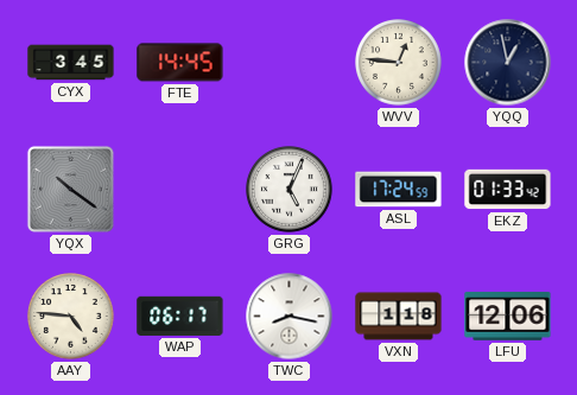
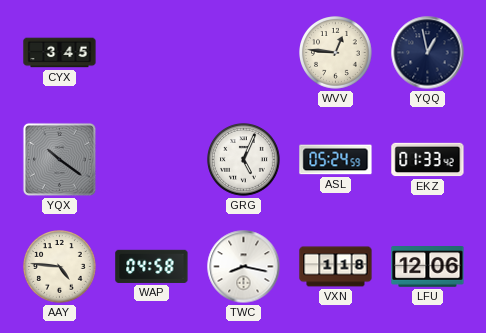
FTE: 14:45 -> none (180, 63)
ASL: 17:24 -> 05:24 (336, 160)
WAP: 06:17 -> 04:58 (152, 266)
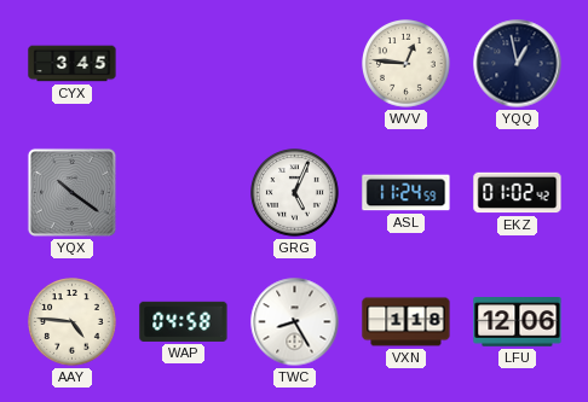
ASL: 05:24 -> 11:24 (407, 193)
EKZ: 01:33 -> 01:02 (518, 193)
TWC: 8:17 -> 8:25 (295, 322)
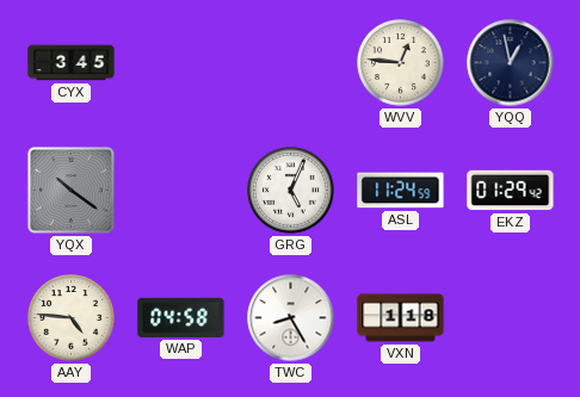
EKZ: 01:02 -> 01:29 (511, 191)
LFU: 12:06 -> none (518, 322)
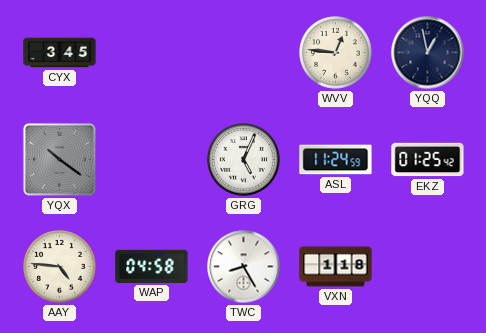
EKZ: 01:29 -> 01:25 (428, 160)
